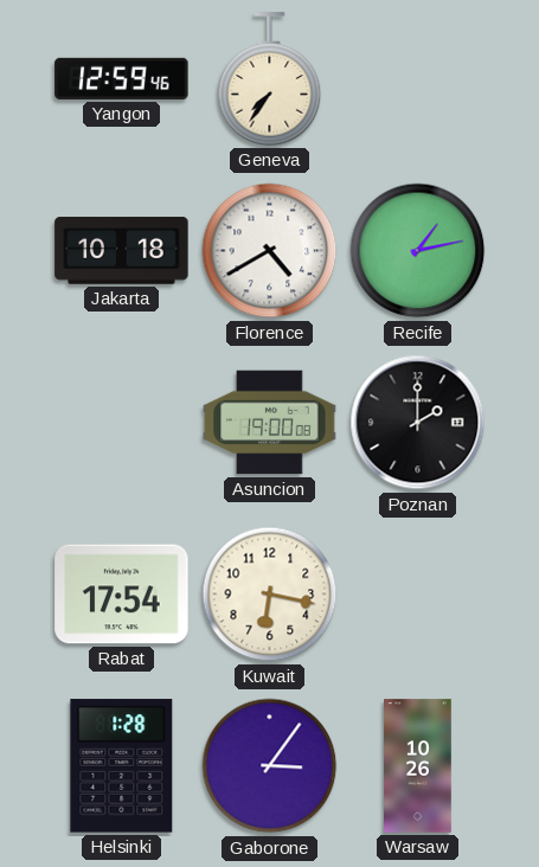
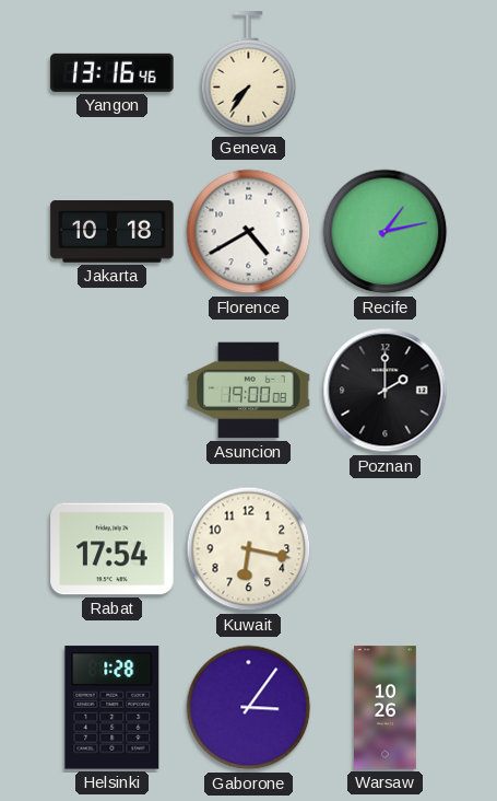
Yangon: 12:59 -> 13:16 (113, 72)
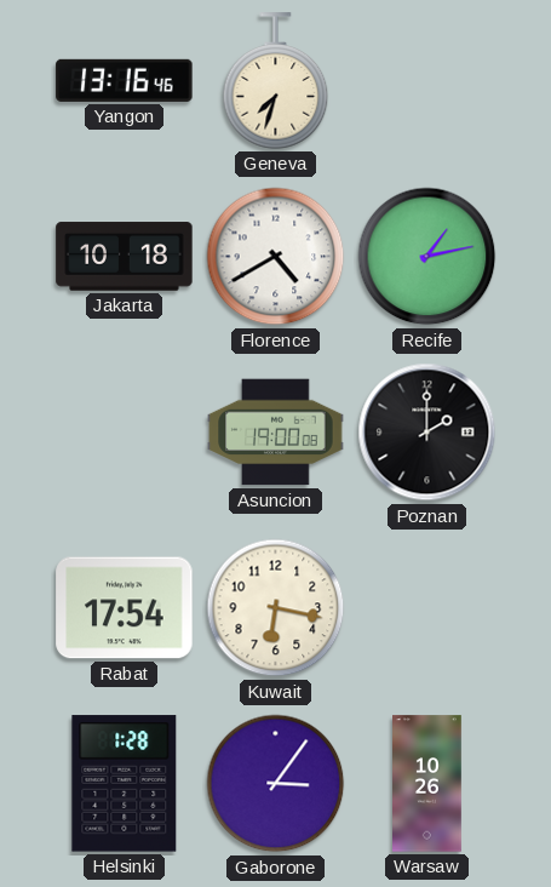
Geneva: 7:36 -> 7:33 (276, 81)
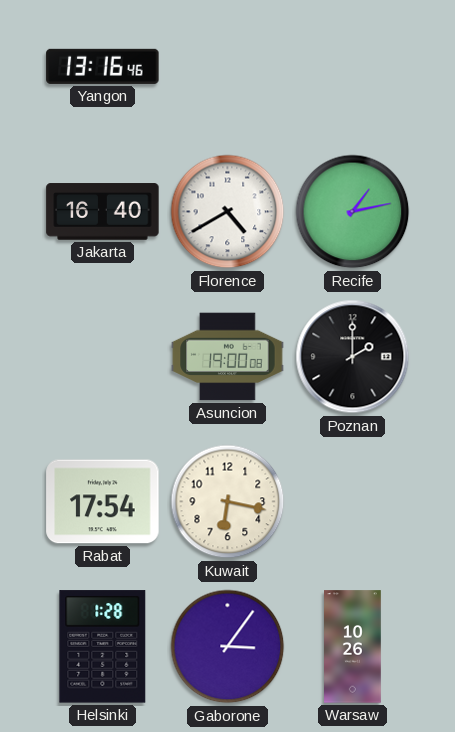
Geneva: 7:33 -> none (276, 81)
Jakarta: 10:18 -> 16:40 (103, 212)
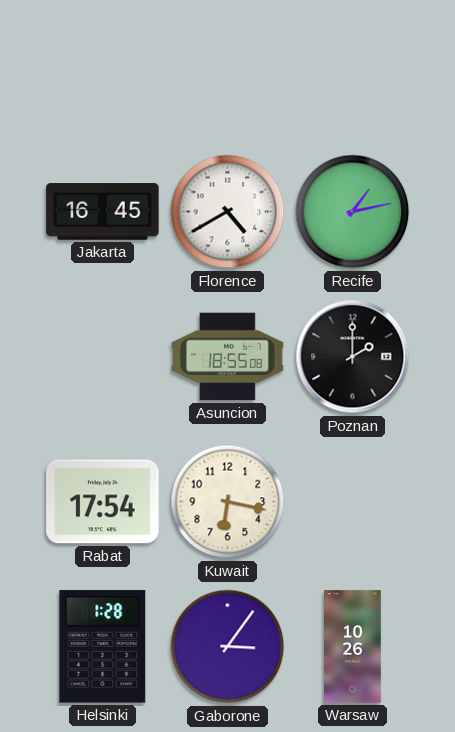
Yangon: 13:16 -> none (103, 66)
Jakarta: 16:40 -> 16:45 (103, 212)
Asuncion: 19:00 -> 18:55 (228, 357)
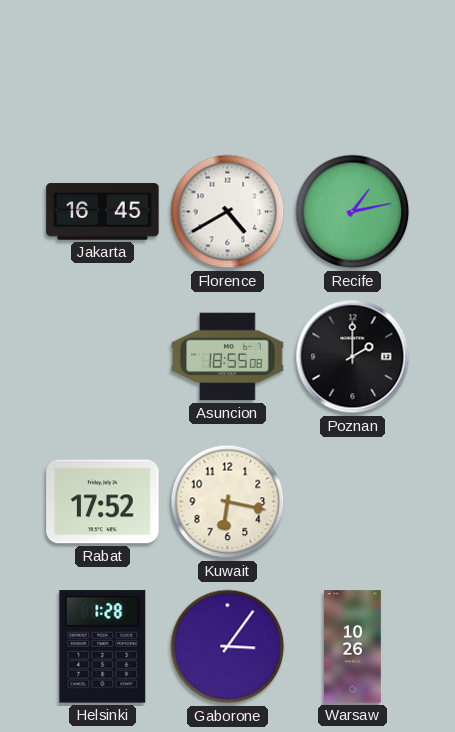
Rabat: 17:54 -> 17:52 (103, 502)
